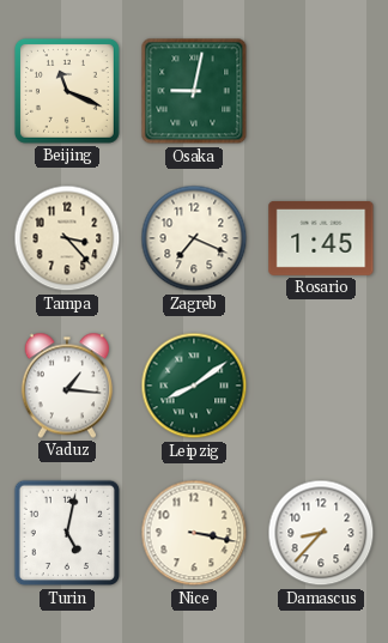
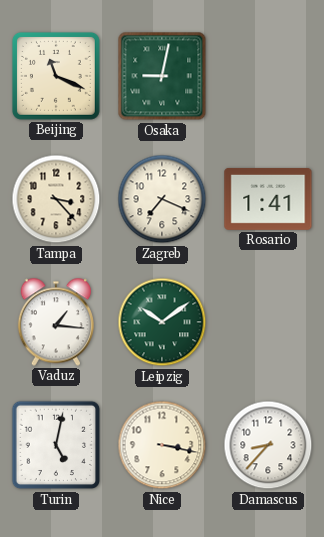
Rosario: 1:45 -> 1:41 (268, 199)
Leipzig: 8:09 -> 10:09 (162, 322)
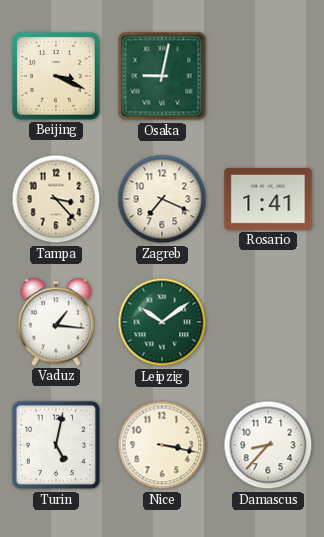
Beijing: 11:19 -> 3:19 (56, 76)
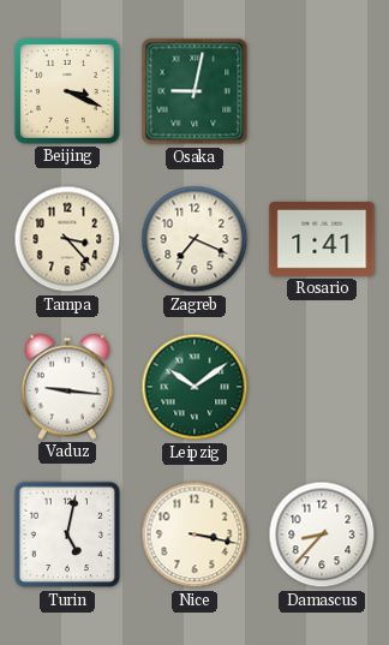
Vaduz: 1:16 -> 9:16 (66, 387)
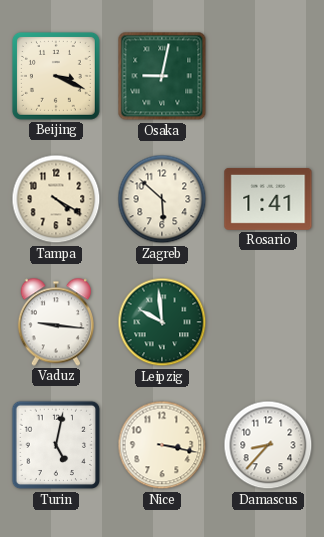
Tampa: 3:23 -> 4:20 (56, 199)
Zagreb: 7:19 -> 5:52 (162, 199)
Leipzig: 10:09 -> 9:59 (162, 322)
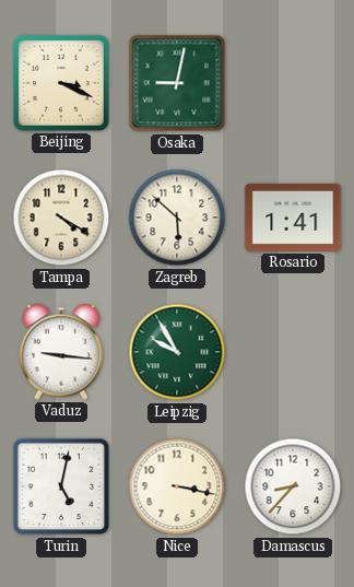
Leipzig: 9:59 -> 9:55 (177, 352)
